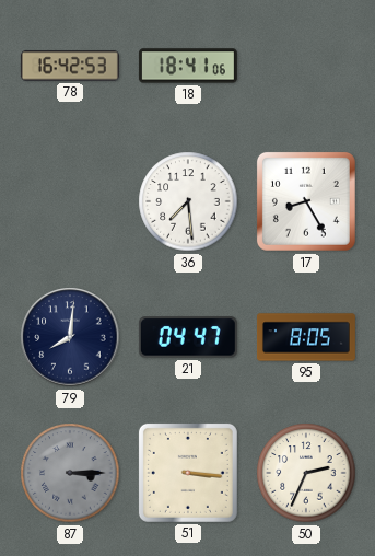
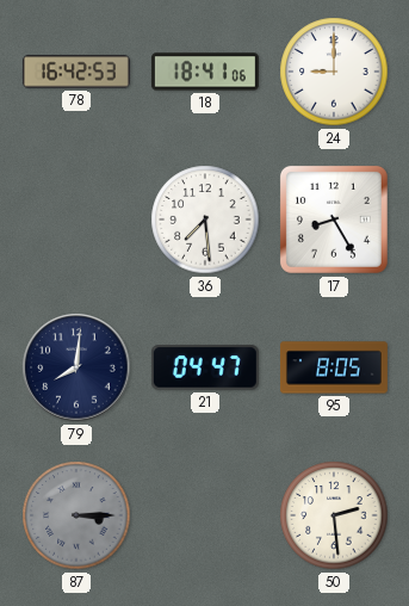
24: none -> 9:00 (334, 72)
51: 3:16 -> none (188, 473)
50: 2:34 -> 2:29 (334, 515)
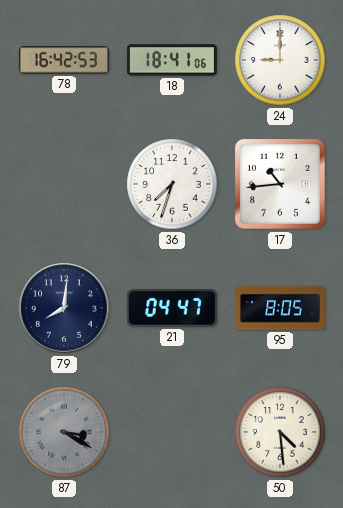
36: 7:29 -> 7:33 (172, 184)
17: 8:25 -> 10:44 (280, 184)
87: 3:15 -> 3:20 (64, 432)
50: 2:29 -> 4:29 (280, 432)
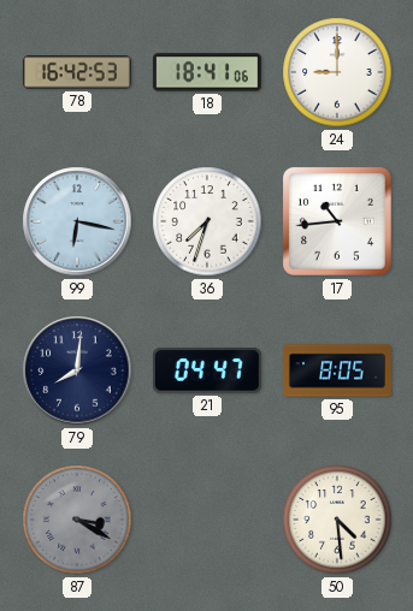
99: none -> 6:17 (77, 221)
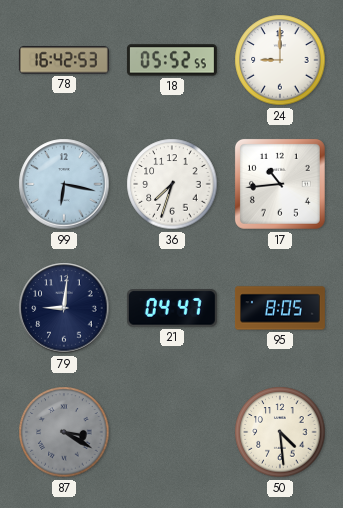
18: 18:41 -> 05:52 (172, 60)
79: 8:01 -> 9:01 (64, 308)
